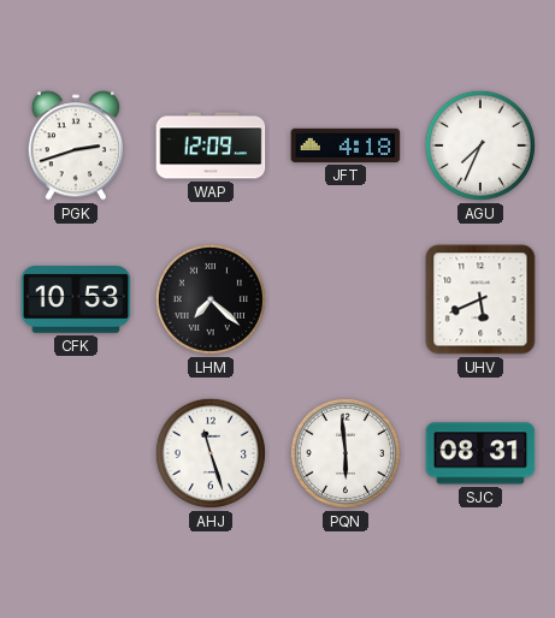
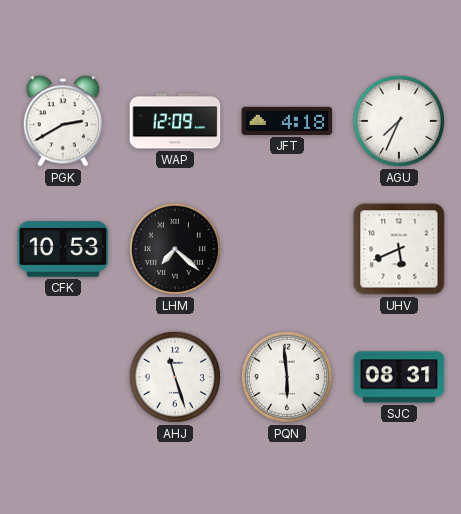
PGK: 2:42 -> 2:40 (63, 121)
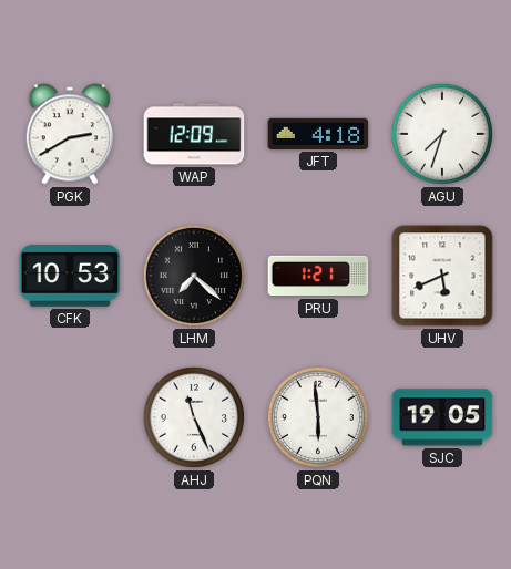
AGU: 7:34 -> 7:33 (442, 134)
PRU: none -> 1:21 (318, 276)
AHJ: 11:27 -> 11:26 (194, 417)
SJC: 08:31 -> 19:05 (442, 417)
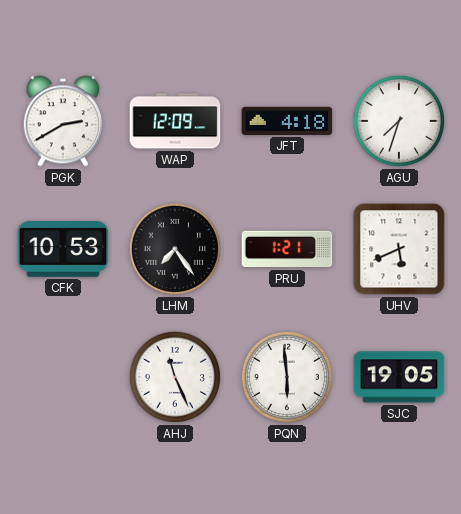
LHM: 7:22 -> 7:24 (175, 249)
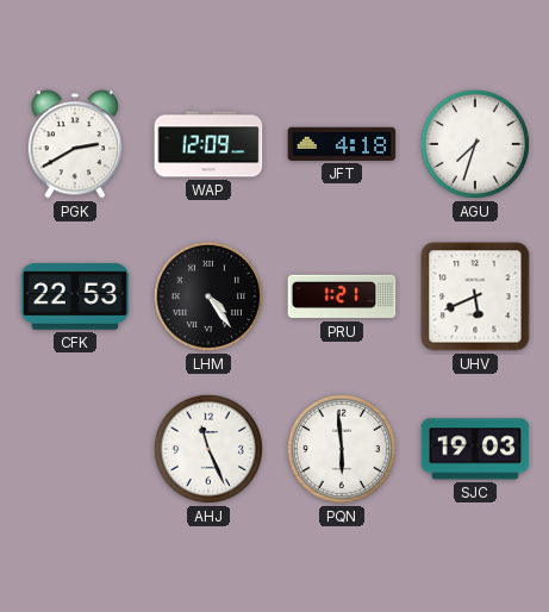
CFK: 10:53 -> 22:53 (75, 296)
LHM: 7:24 -> 4:24 (208, 296)
SJC: 19:05 -> 19:03 (475, 449)
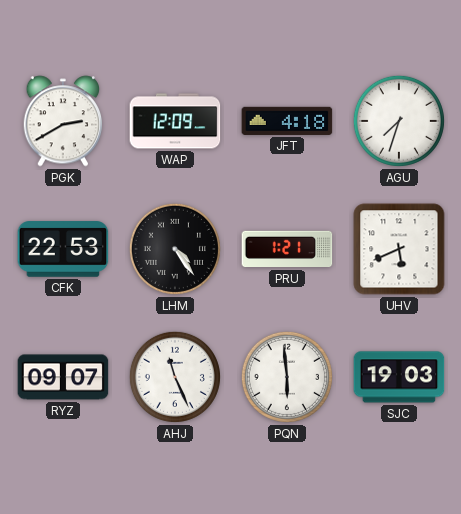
RYZ: none -> 09:07 (63, 377)
